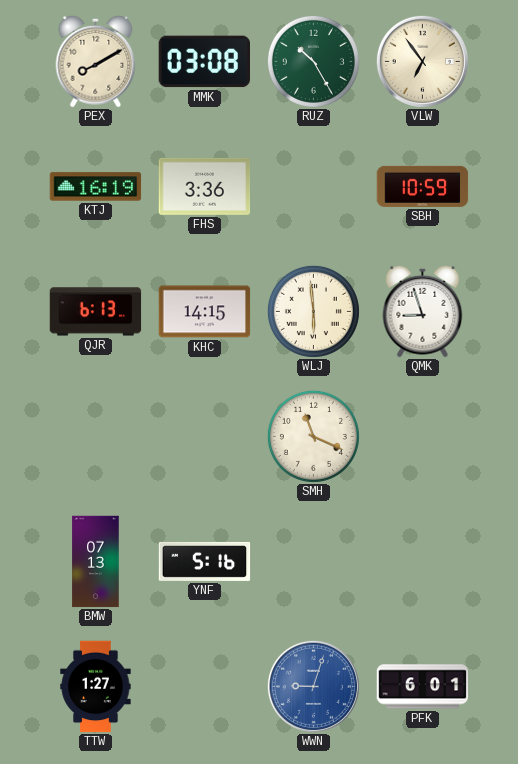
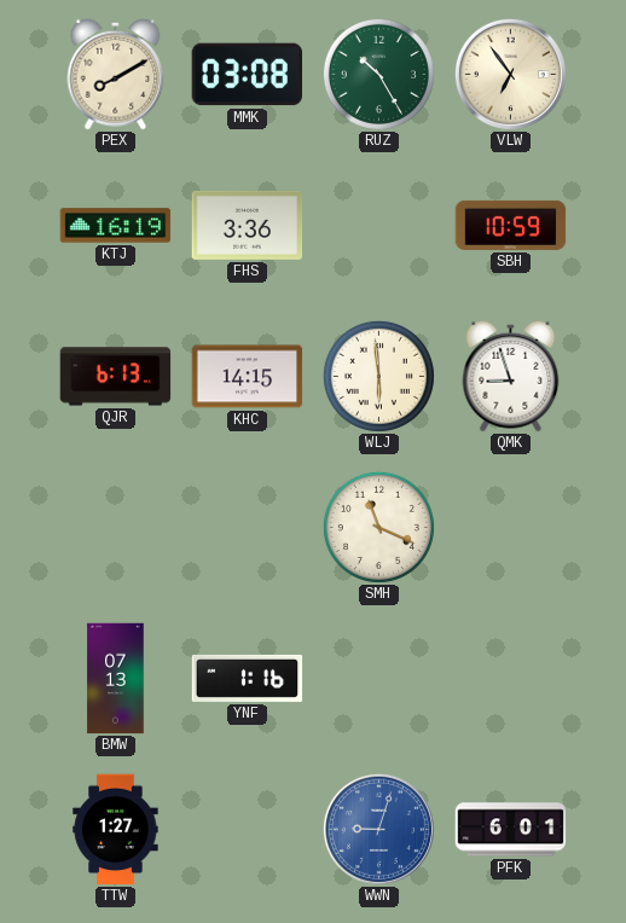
YNF: 5:16 -> 1:16 (248, 678)
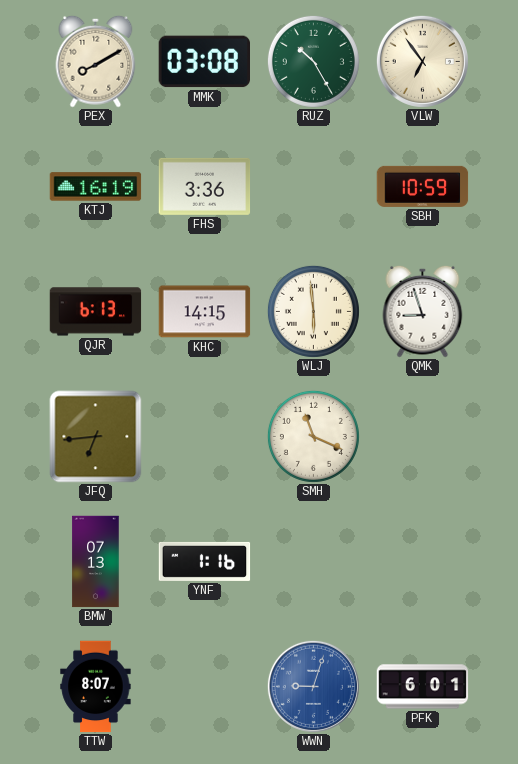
JFQ: none -> 6:44 (96, 437)
TTW: 1:27 -> 8:07 (96, 687)
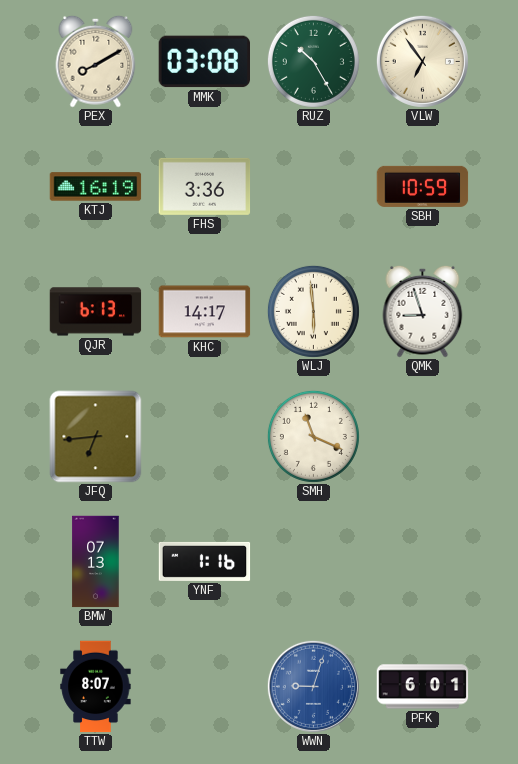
KHC: 14:15 -> 14:17 (205, 312)
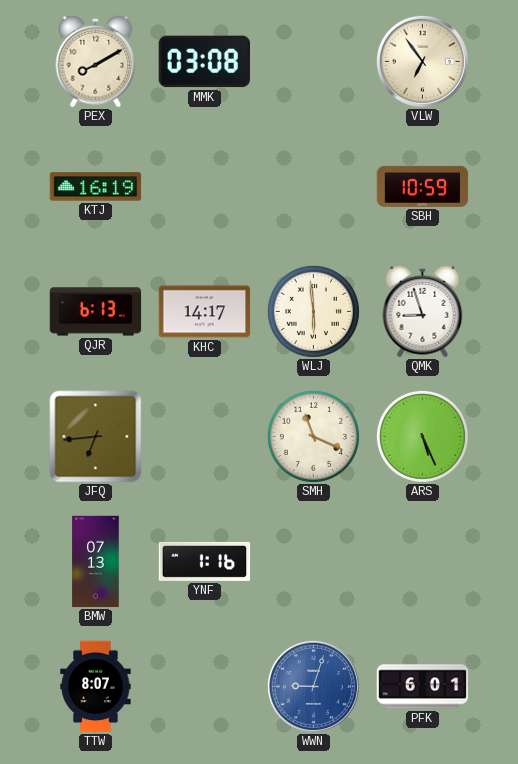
RUZ: 10:25 -> none (313, 61)
FHS: 3:36 -> none (205, 186)
ARS: none -> 5:26 (422, 436)
